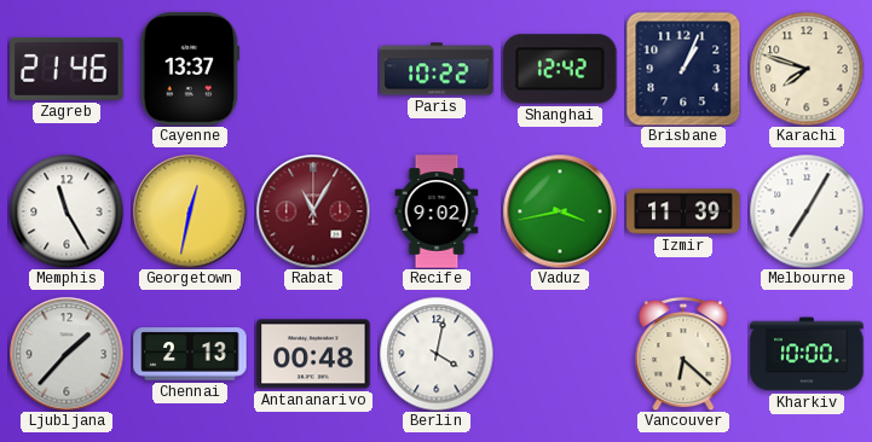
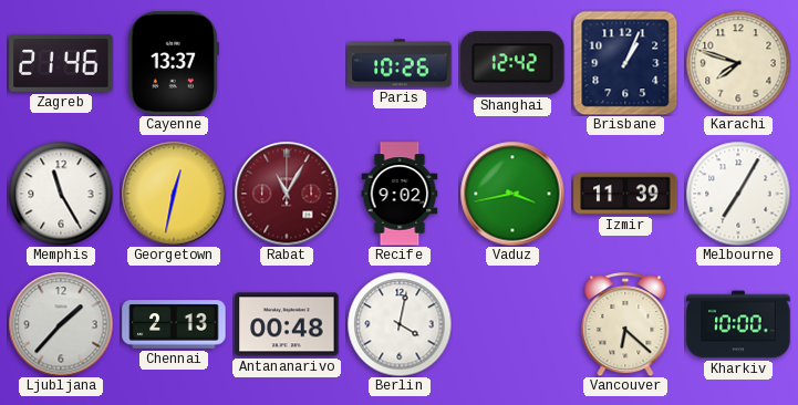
Paris: 10:22 -> 10:26 (400, 63)
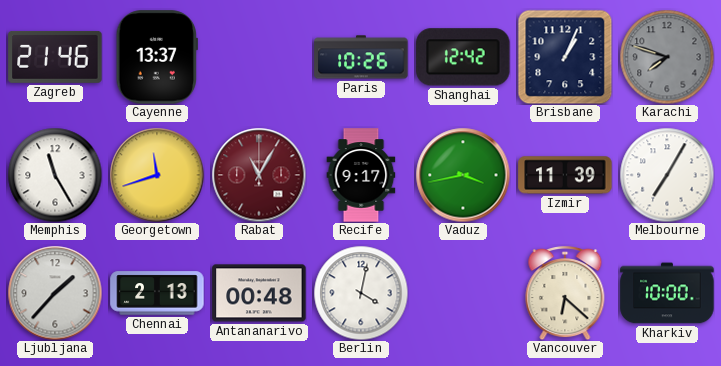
Karachi dial: cream -> grey (667, 57)
Georgetown: 12:32 -> 11:42 (157, 175)
Recife: 9:02 -> 9:17 (361, 175)
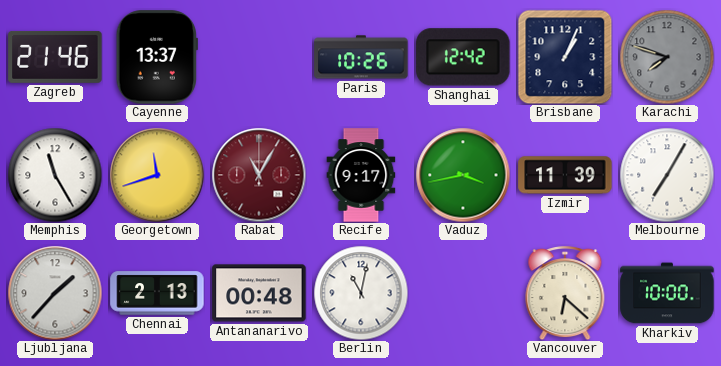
Berlin: 4:02 -> 11:02 (361, 293)
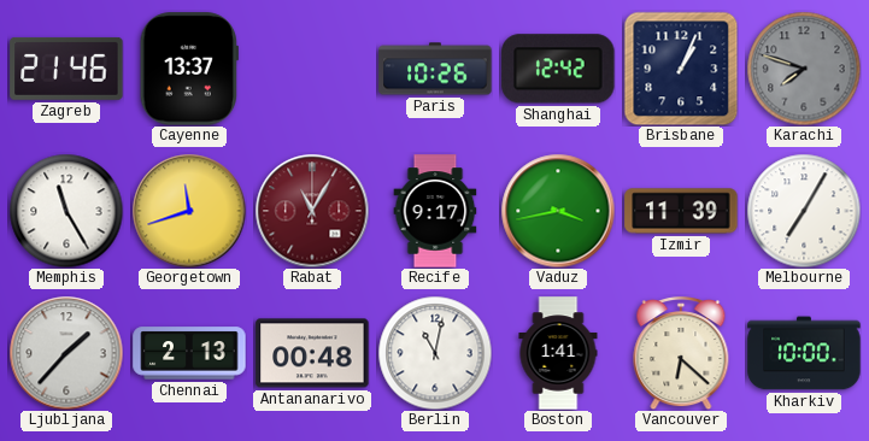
Boston: none -> 1:41 (558, 353)
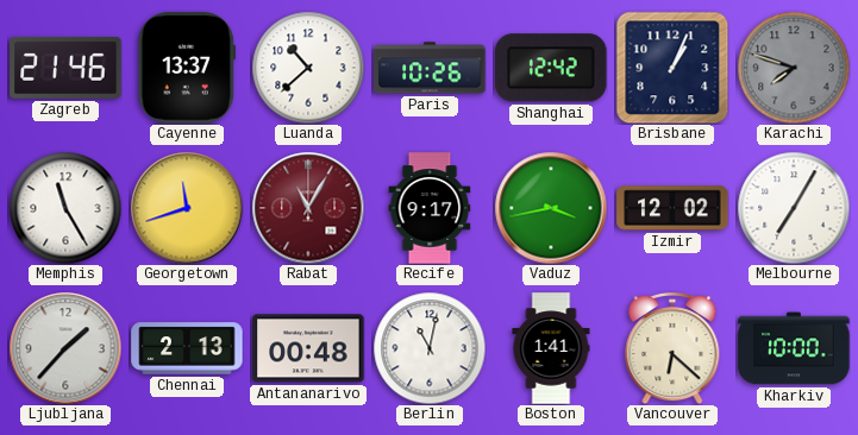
Luanda: none -> 10:38 (308, 68)
Izmir: 11:39 -> 12:02 (672, 208)
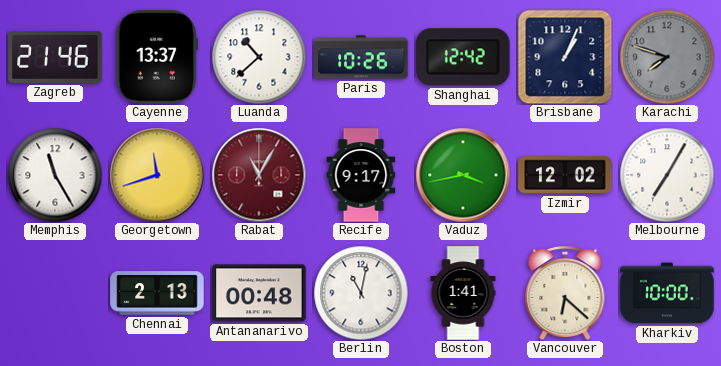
Ljubljana: 1:37 -> none (65, 348)
